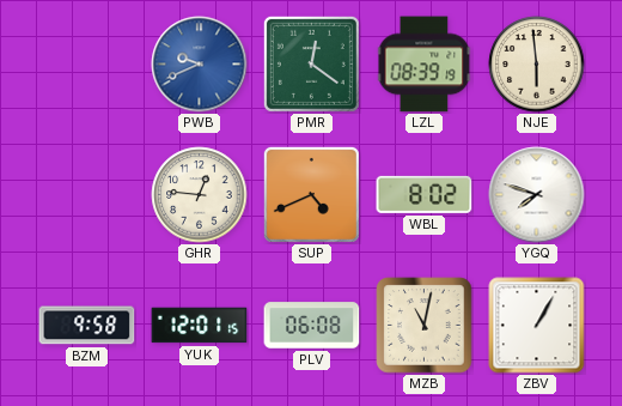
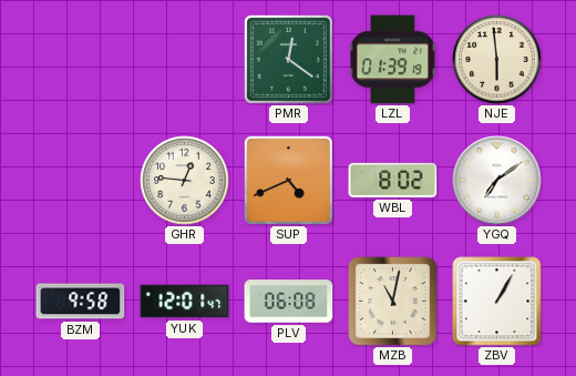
PWB: 9:41 -> none (200, 65)
LZL: 08:39 -> 01:39 (393, 60)
YGQ: 7:48 -> 7:09 (497, 181)
YUK: 12:01:15 -> 12:01:47 (185, 302)
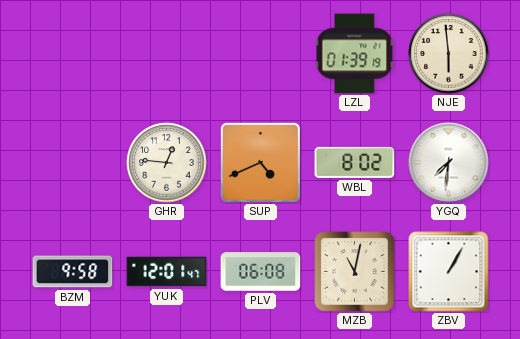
PMR: 12:21 -> none (288, 59)
YGQ: 7:09 -> 7:31 (449, 163)
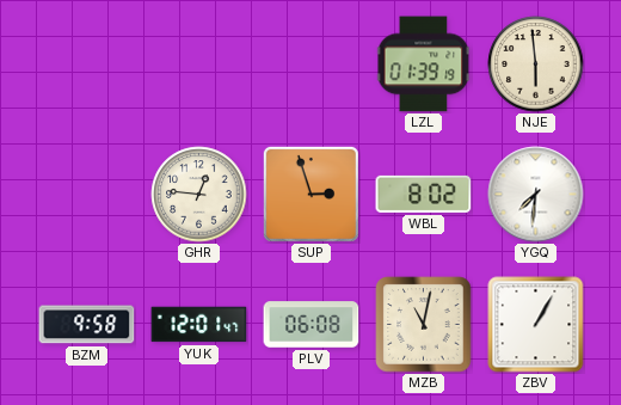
SUP: 4:41 -> 2:57 (310, 194)
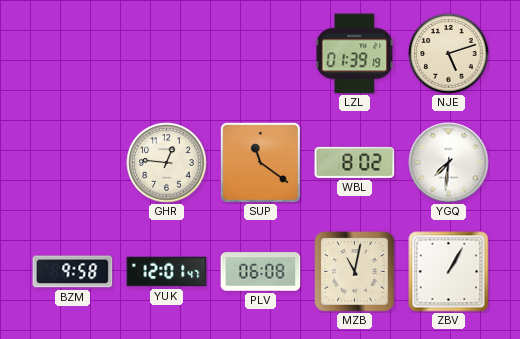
NJE: 5:59 -> 5:12 (449, 54)
SUP: 2:57 -> 11:21 (260, 162)
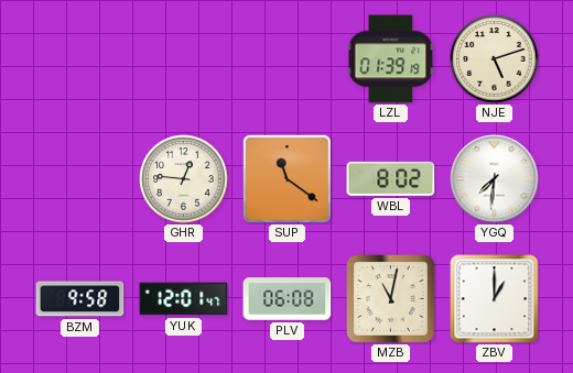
ZBV: 1:05 -> 1:00 (495, 299)
